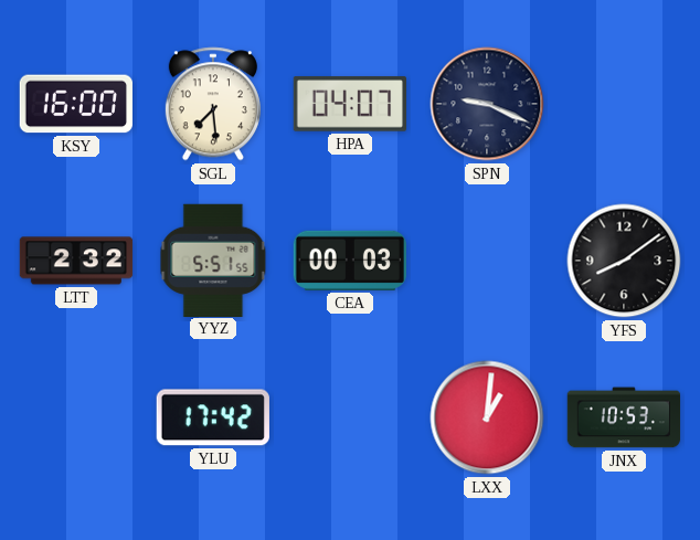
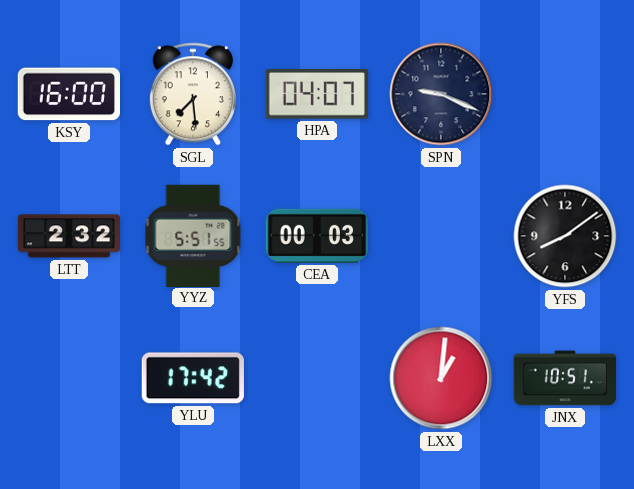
JNX: 10:53 -> 10:51 (565, 378)
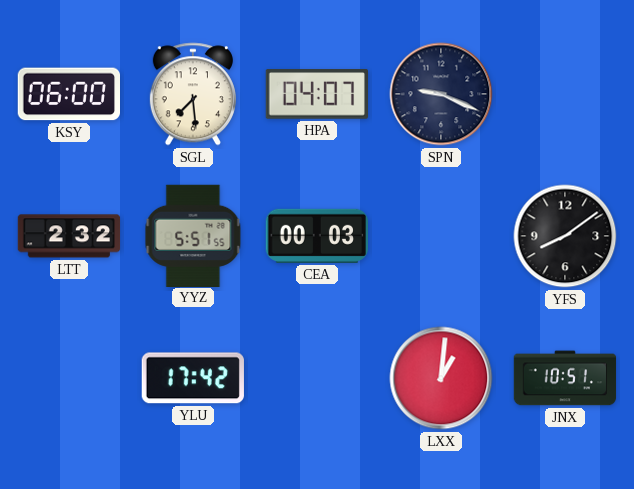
KSY: 16:00 -> 06:00 (68, 94)
